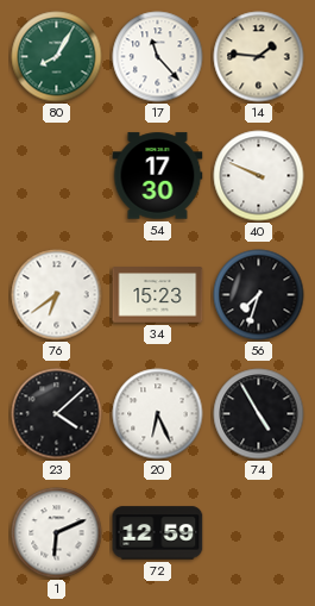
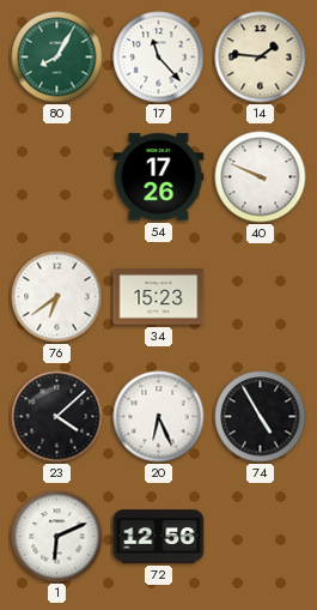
54: 17:30 -> 17:26 (159, 177)
56: 7:33 -> none (259, 295)
72: 12:59 -> 12:56 (159, 537)
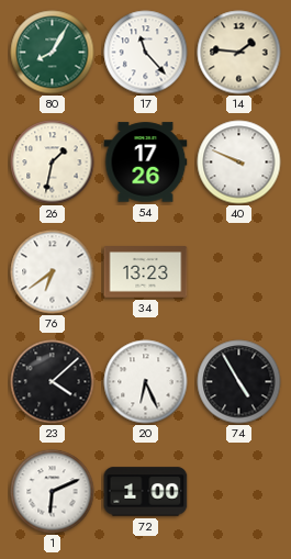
26: none -> 1:32 (53, 163)
34: 15:23 -> 13:23 (146, 272)
72: 12:56 -> 1:00 (146, 492)
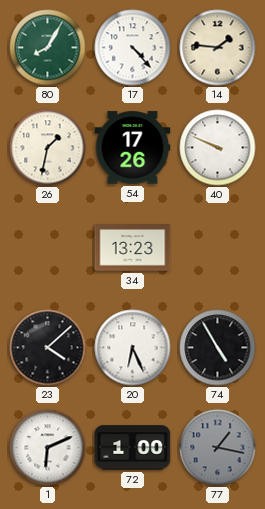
17: 11:23 -> 4:23 (133, 48)
76: 6:39 -> none (53, 272)
77: none -> 1:17 (218, 448)
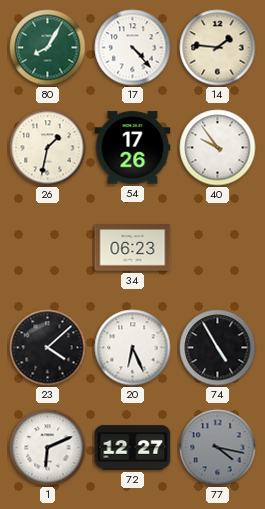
40: 9:49 -> 9:54 (218, 148)
34: 13:23 -> 06:23 (133, 248)
72: 1:00 -> 12:27 (133, 448)
77: 1:17 -> 4:17 (218, 448)
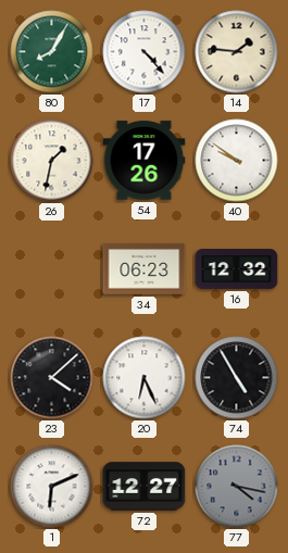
40: 9:54 -> 9:51 (237, 161)
16: none -> 12:32 (237, 269)
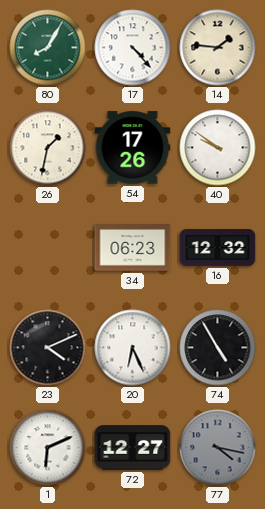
23: 4:08 -> 4:11 (48, 348)
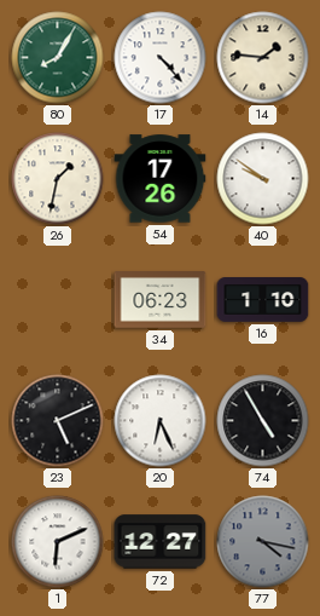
16: 12:32 -> 1:10 (263, 300)
23: 4:11 -> 5:11 (58, 421)
